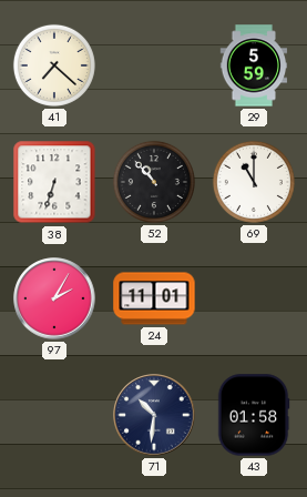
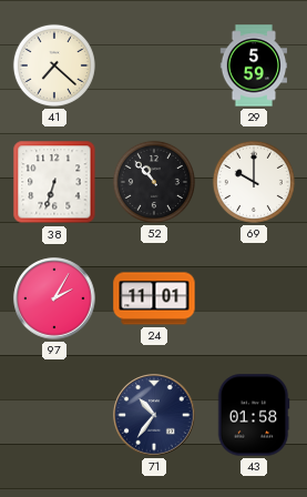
69: 11:00 -> 10:00 (254, 182)
71: 10:31 -> 10:36 (154, 415)
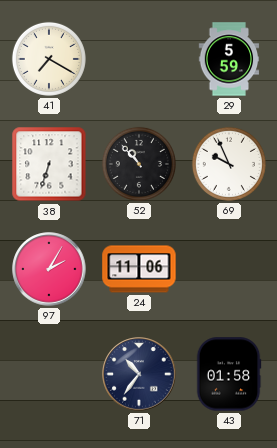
41: 7:22 -> 7:20 (49, 59)
69: 10:00 -> 9:56 (229, 164)
24: 11:01 -> 11:06 (139, 269)
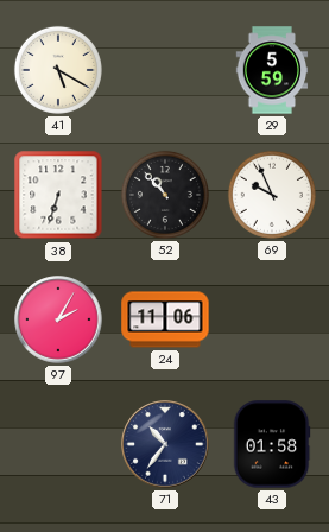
41: 7:20 -> 5:20 (58, 70)
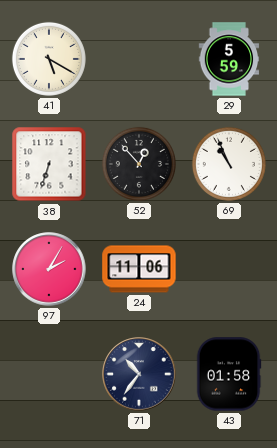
52: 10:53 -> 12:53 (139, 164)
69: 9:56 -> 10:56 (229, 164)
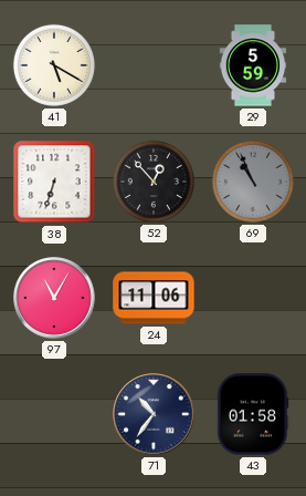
69 dial: white -> grey (253, 182)
97: 2:05 -> 11:05 (54, 298)
